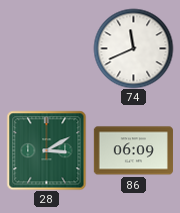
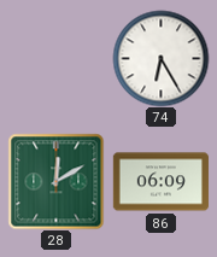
74: 11:41 -> 6:25 (160, 58)
28: 3:10 -> 12:10 (55, 181)
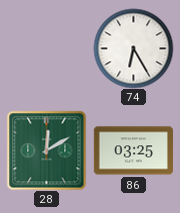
86: 06:09 -> 03:25 (133, 151)
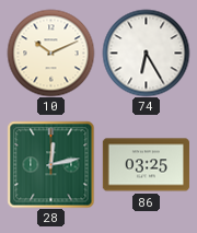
10: none -> 10:11 (50, 53)
28: 12:10 -> 12:13 (50, 164)
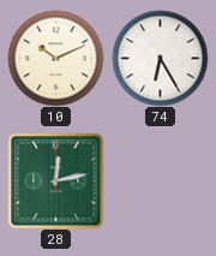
86: 03:25 -> none (146, 165)
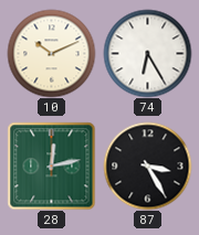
87: none -> 3:25 (147, 165)
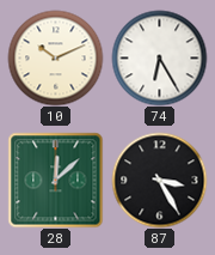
28: 12:13 -> 12:08 (55, 180)
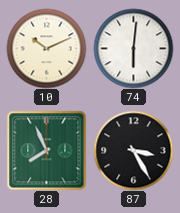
74: 6:25 -> 6:01 (133, 48)
28: 12:08 -> 7:56 (46, 150)
